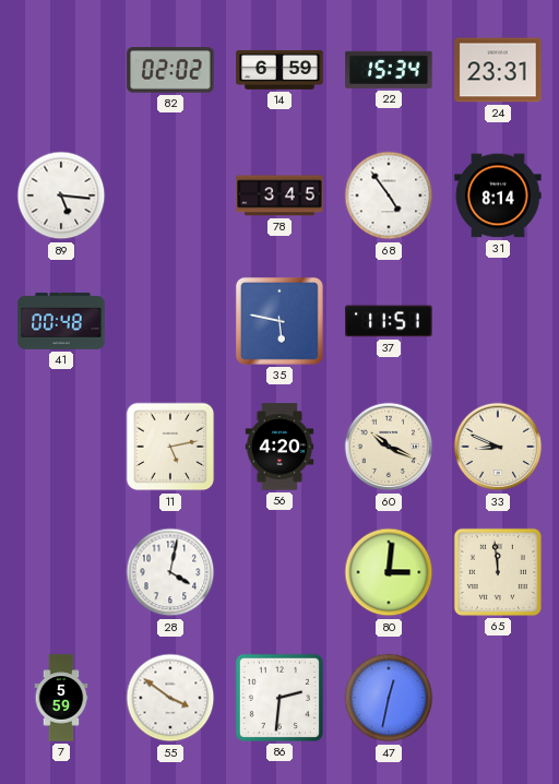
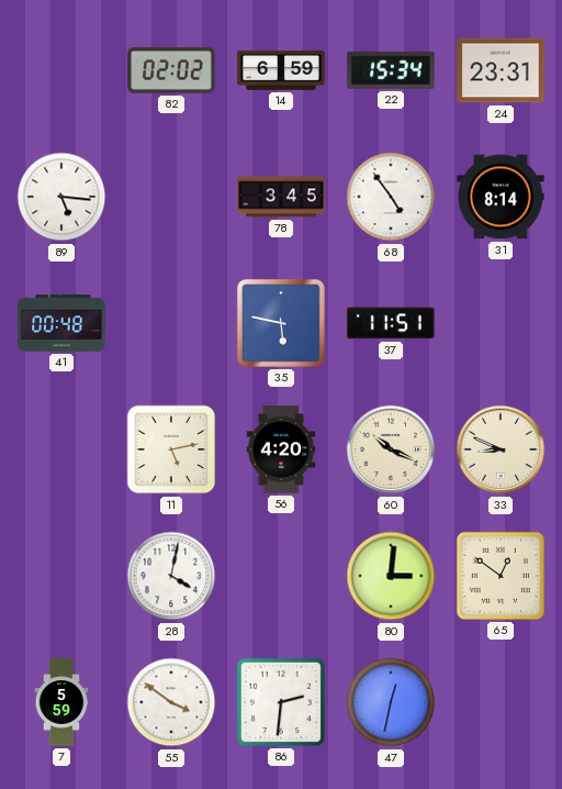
65: 11:59 -> 12:51 (501, 576)
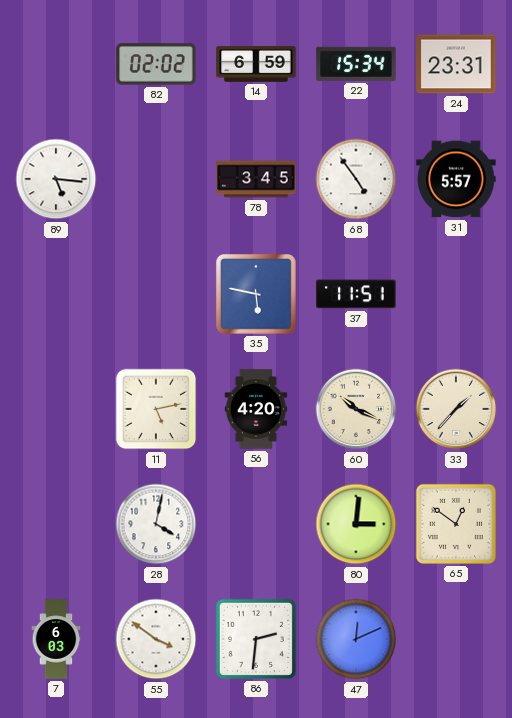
31: 8:14 -> 5:57 (456, 179)
41: 00:48 -> none (61, 323)
33: 8:49 -> 1:37 (456, 409)
7: 5:59 -> 6:03 (56, 639)
47: 12:32 -> 12:11 (356, 639)
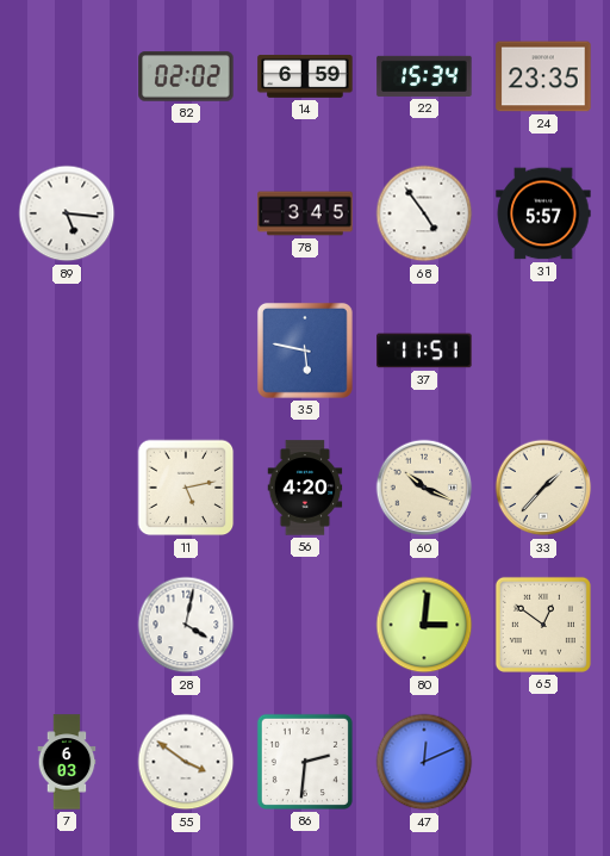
24: 23:31 -> 23:35 (543, 76)
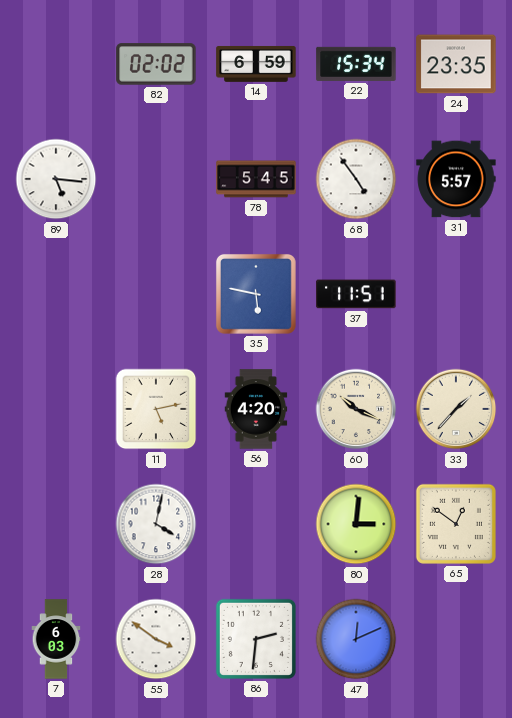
78: 3:45 -> 5:45 (256, 179)
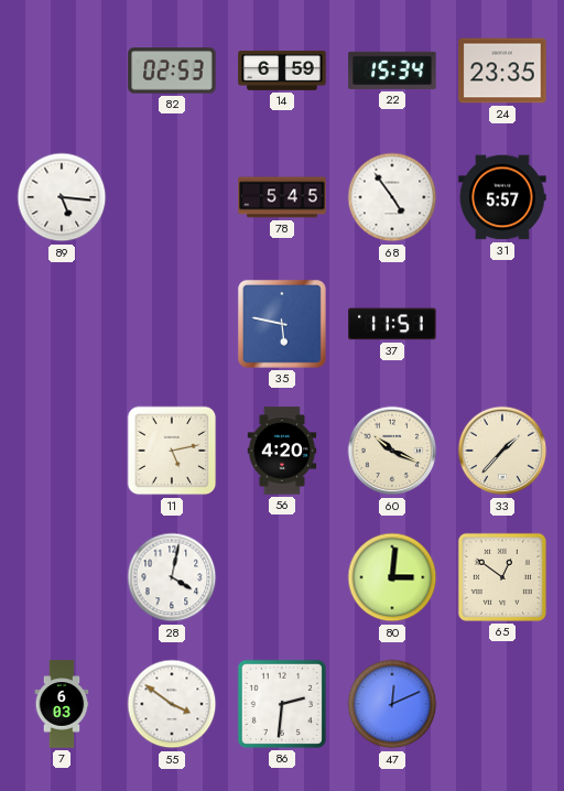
82: 02:02 -> 02:53 (172, 71)
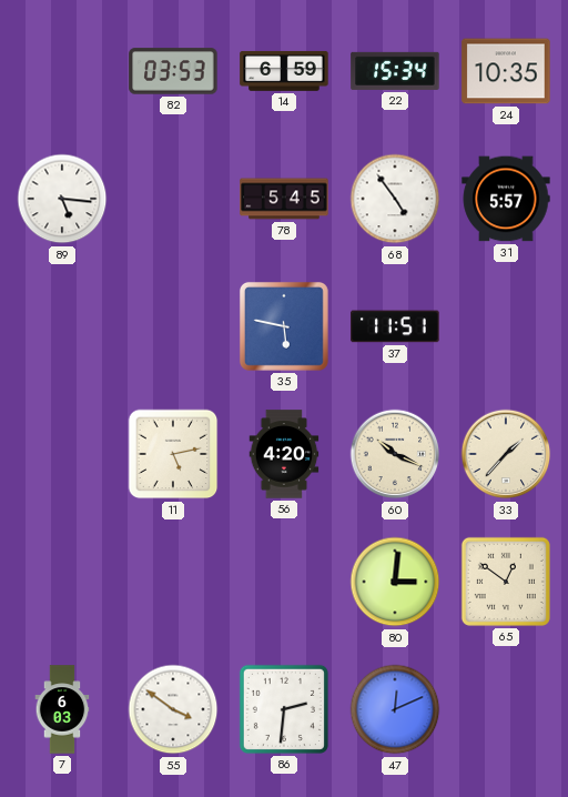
82: 02:53 -> 03:53 (173, 71)
24: 23:35 -> 10:35 (506, 71)
28: 4:02 -> none (172, 577)
